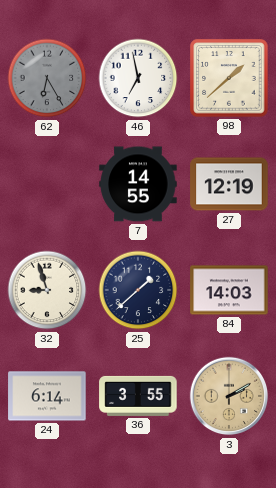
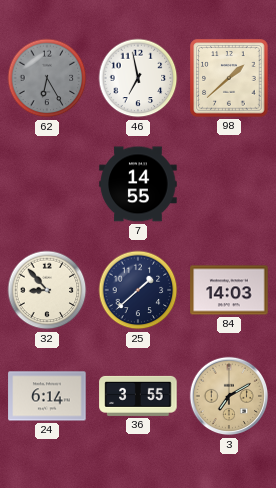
27: 12:19 -> none (229, 184)
32: 8:57 -> 8:53 (47, 290)
3: 2:10 -> 7:10 (229, 396)
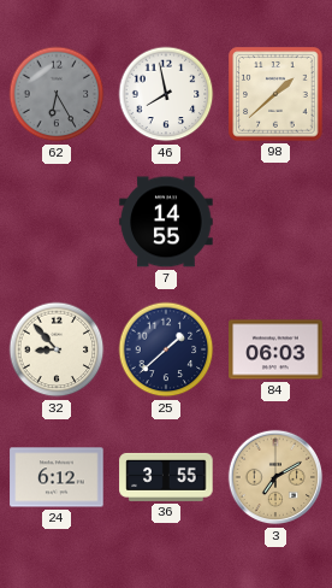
46: 6:58 -> 7:58 (166, 94)
84: 14:03 -> 06:03 (275, 349)
24: 6:14 -> 6:12 (57, 477)
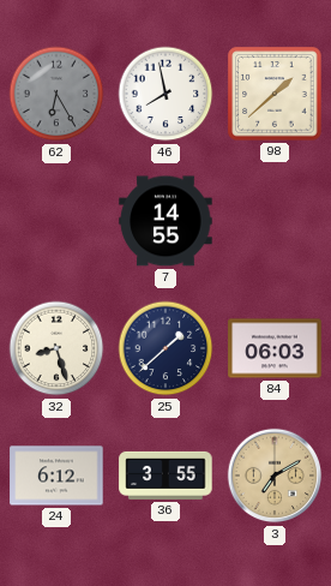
32: 8:53 -> 8:27 (56, 348)
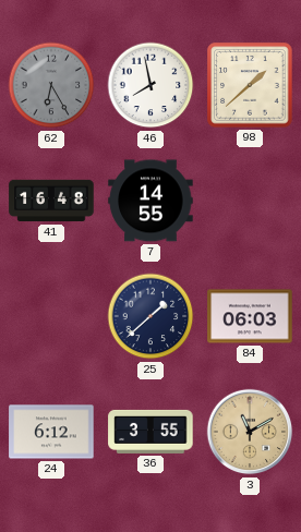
41: none -> 16:48 (51, 201)
32: 8:27 -> none (56, 348)
3: 7:10 -> 11:10 (250, 432)
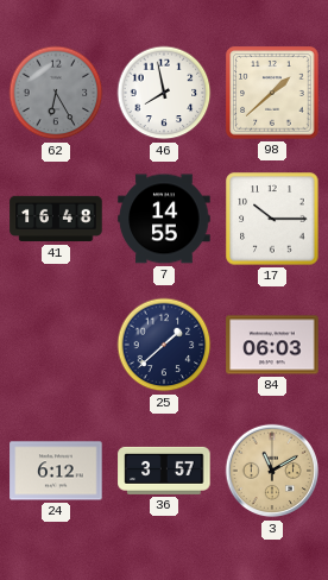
17: none -> 10:15 (272, 219)
36: 3:55 -> 3:57 (164, 471)
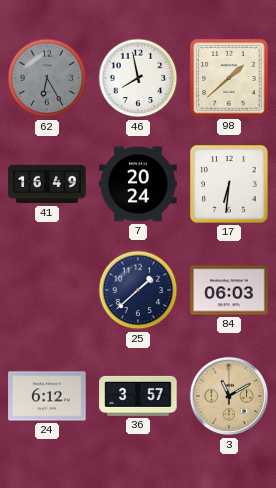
41: 16:48 -> 16:49 (47, 184)
7: 14:55 -> 20:24 (138, 184)
17: 10:15 -> 6:31 (229, 184)
